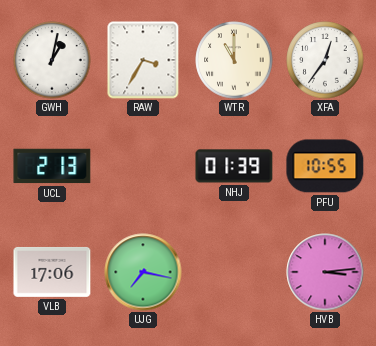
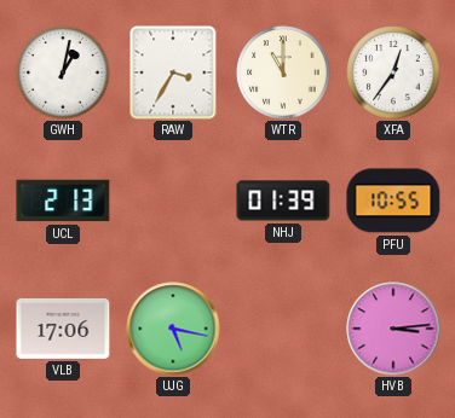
UJG: 7:17 -> 5:17 (173, 329)
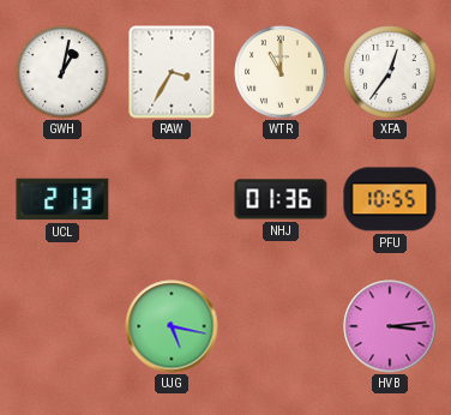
NHJ: 01:39 -> 01:36 (281, 199)
VLB: 17:06 -> none (63, 329)
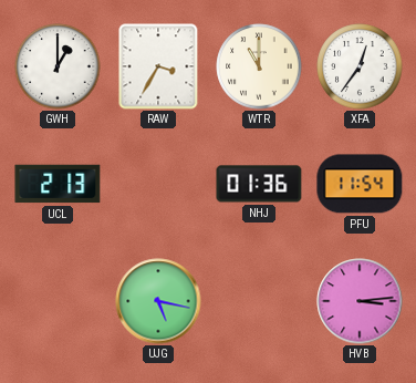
GWH: 1:02 -> 1:00 (58, 66)
PFU: 10:55 -> 11:54 (360, 184)
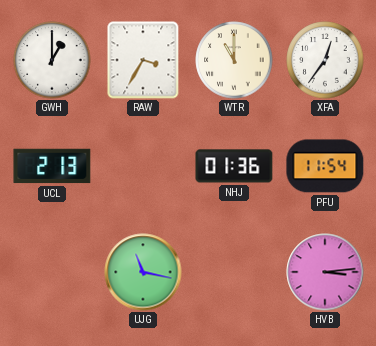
UJG: 5:17 -> 11:17 (143, 272)
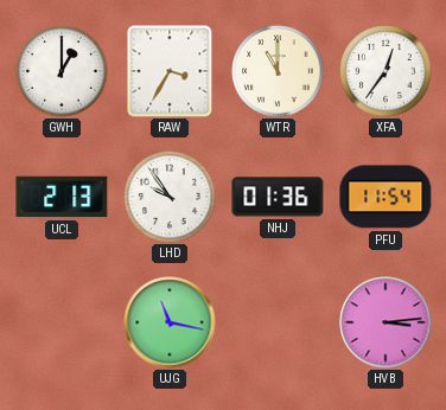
LHD: none -> 9:54 (170, 197)
